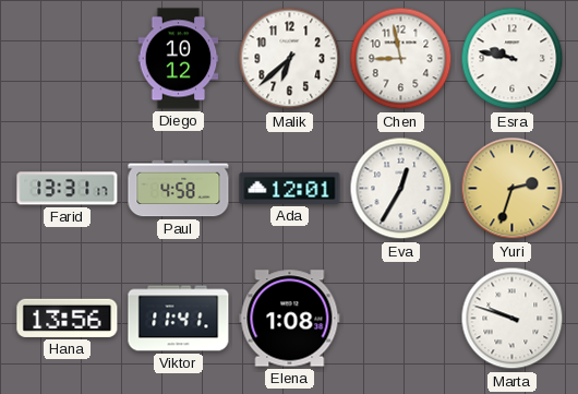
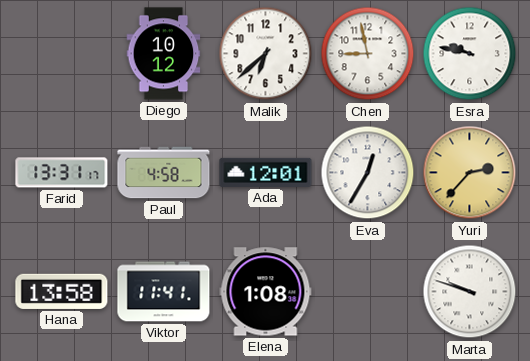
Yuri: 2:33 -> 2:37 (470, 173)
Hana: 13:56 -> 13:58 (62, 291)
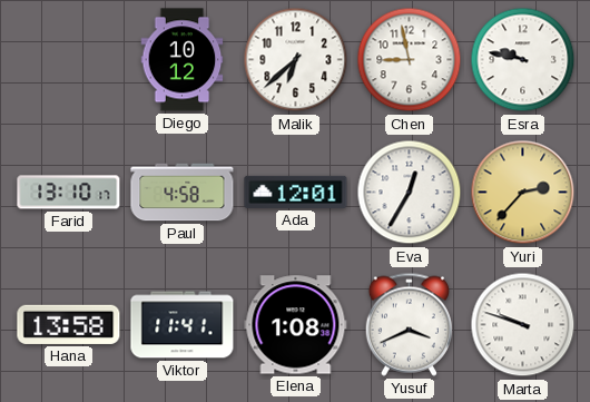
Farid: 13:31 -> 13:10 (69, 193)
Yusuf: none -> 3:41 (409, 324)
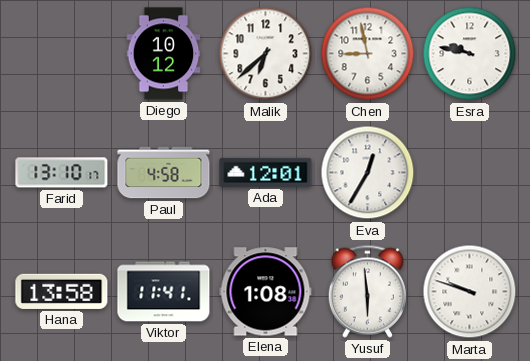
Yuri: 2:37 -> none (523, 193)
Yusuf: 3:41 -> 5:59 (367, 291)
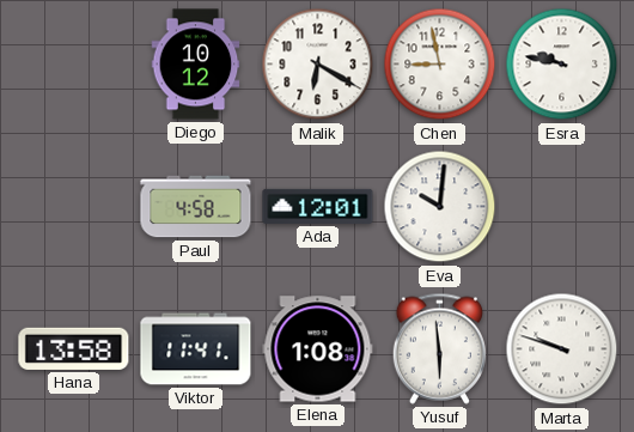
Malik: 6:38 -> 6:20 (318, 65)
Farid: 13:10 -> none (62, 173)
Eva: 12:35 -> 10:01 (440, 207)
